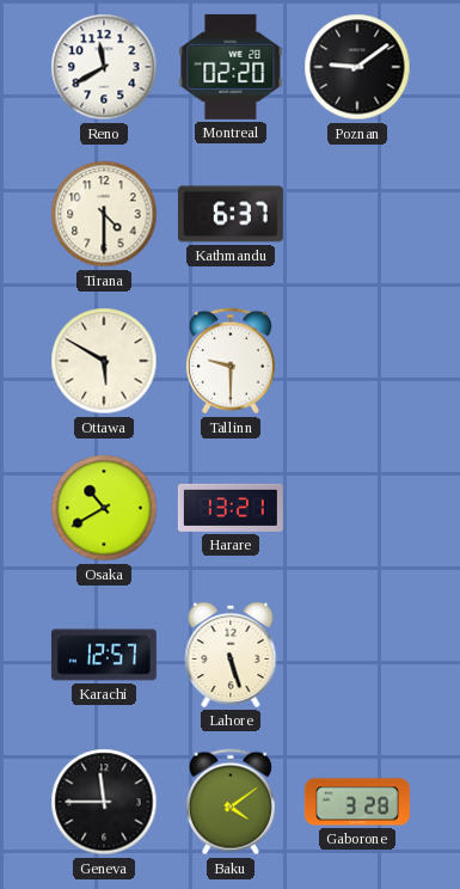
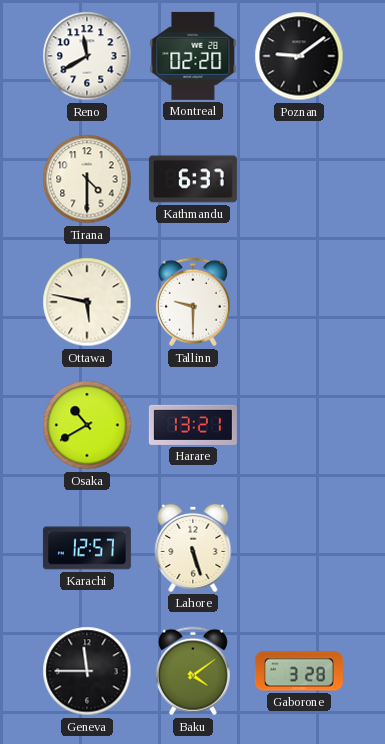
Ottawa: 5:50 -> 5:47 (87, 302)
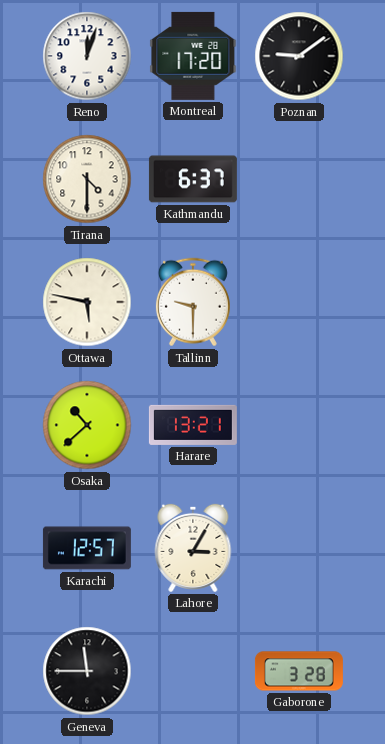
Reno: 11:40 -> 12:03 (87, 56)
Montreal: 02:20 -> 17:20 (193, 56)
Osaka: 10:40 -> 10:38 (87, 425)
Lahore: 5:27 -> 3:05 (193, 548)
Baku: 4:09 -> none (193, 671)
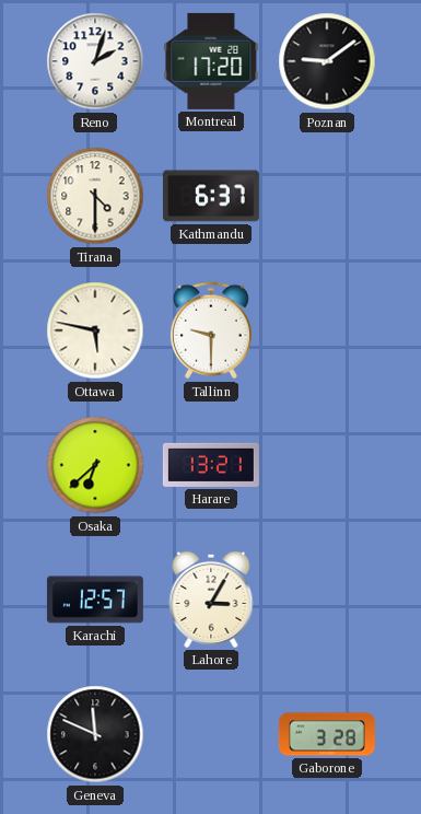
Reno: 12:03 -> 2:03 (95, 61)
Osaka: 10:38 -> 6:38 (95, 465)
Geneva: 11:45 -> 11:49 (95, 734)
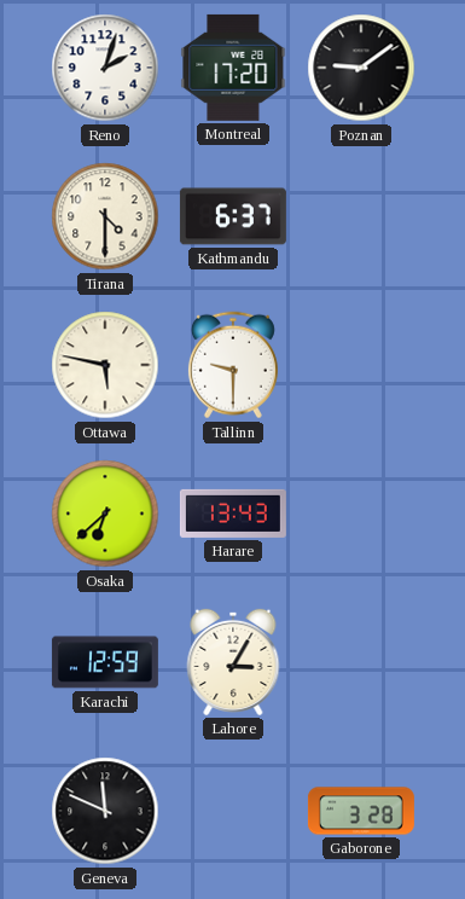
Harare: 13:21 -> 13:43 (233, 514)
Karachi: 12:57 -> 12:59 (105, 662)
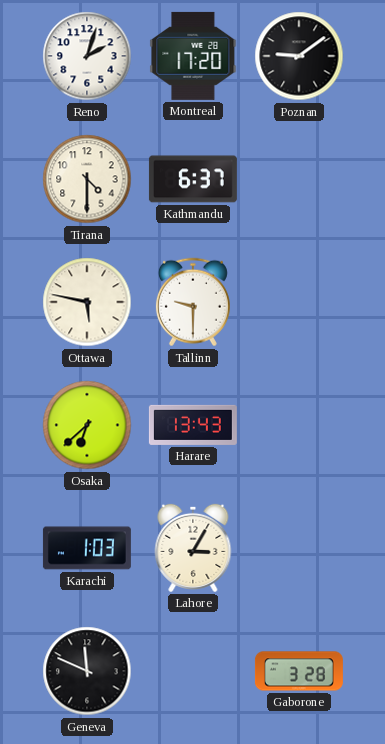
Karachi: 12:59 -> 1:03 (87, 548)
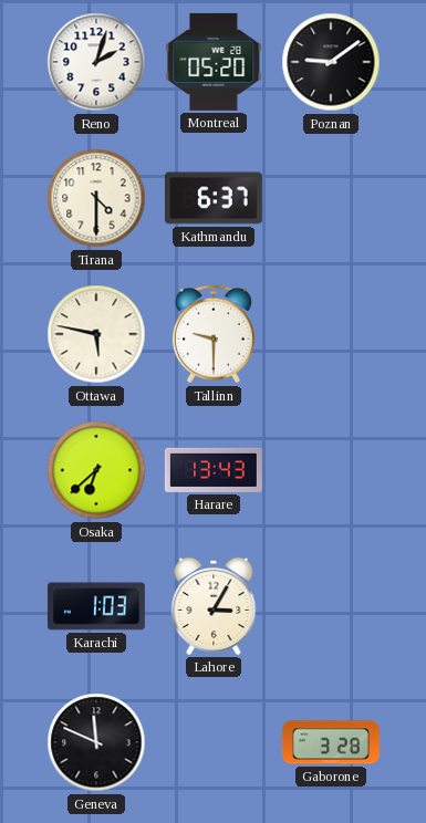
Montreal: 17:20 -> 05:20 (214, 62)
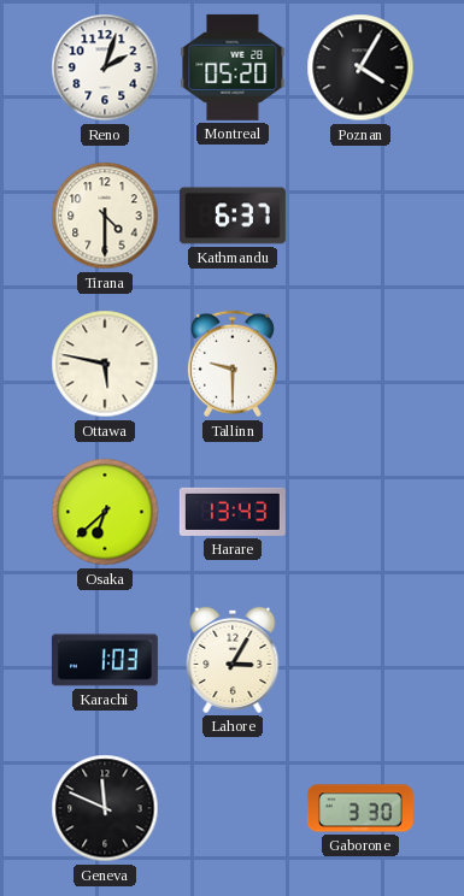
Poznan: 9:09 -> 4:05 (360, 67)
Gaborone: 3:28 -> 3:30 (360, 808)
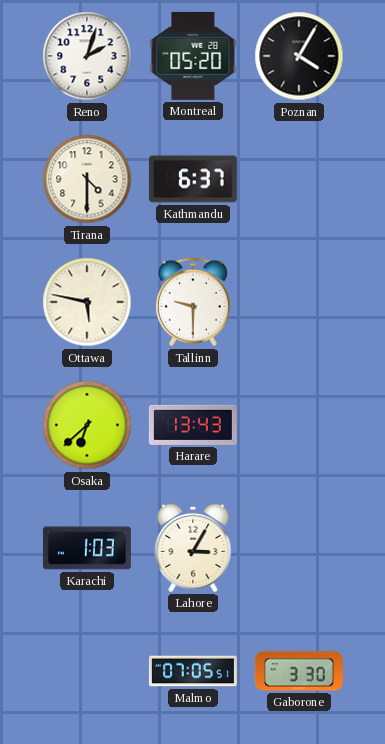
Geneva: 11:49 -> none (105, 808)
Malmo: none -> 07:05 (193, 671)
